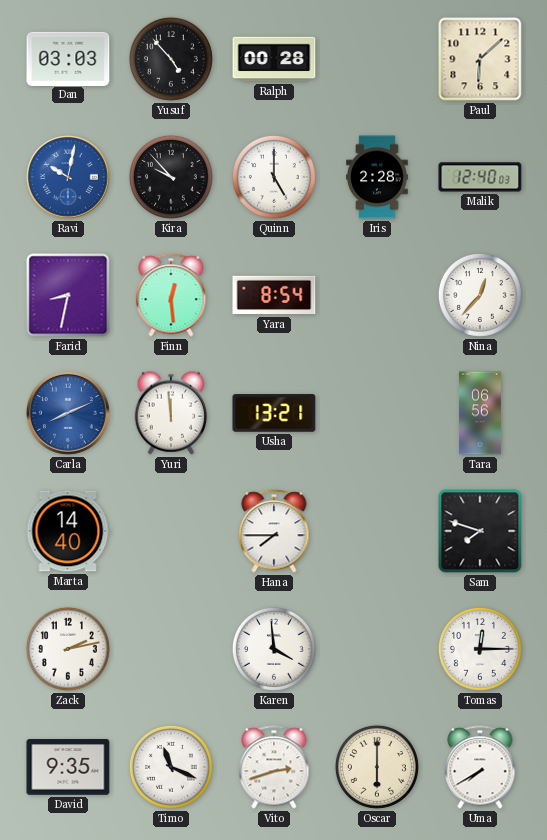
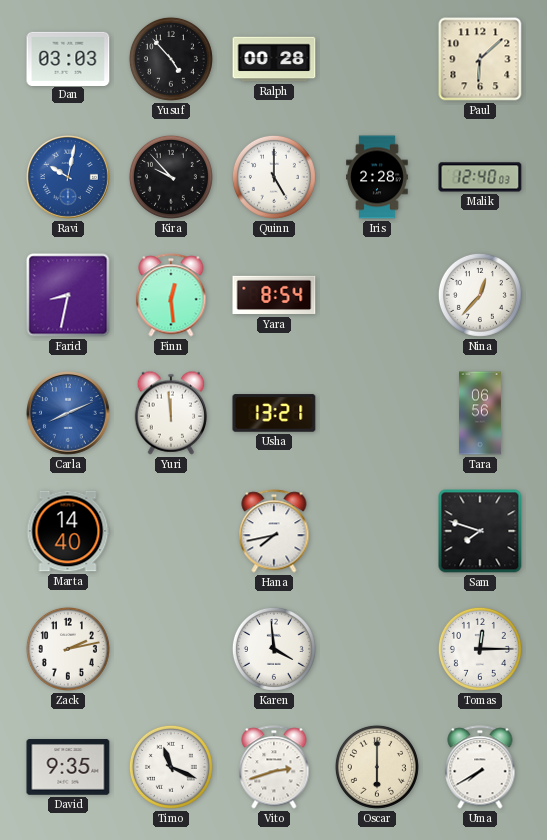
Hana: 7:45 -> 7:43 (274, 531)
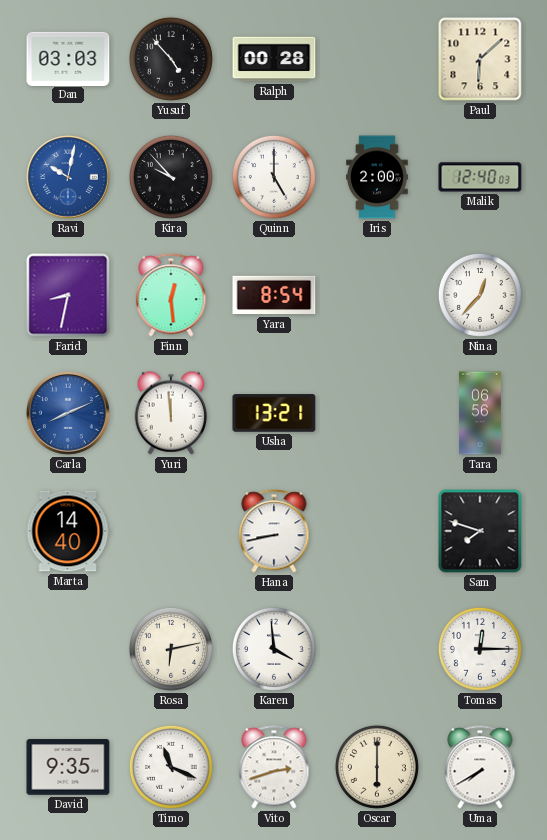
Iris: 2:28 -> 2:00 (377, 177)
Hana: 7:43 -> 8:43 (274, 531)
Zack: 2:13 -> none (68, 649)
Rosa: none -> 6:13 (171, 649)
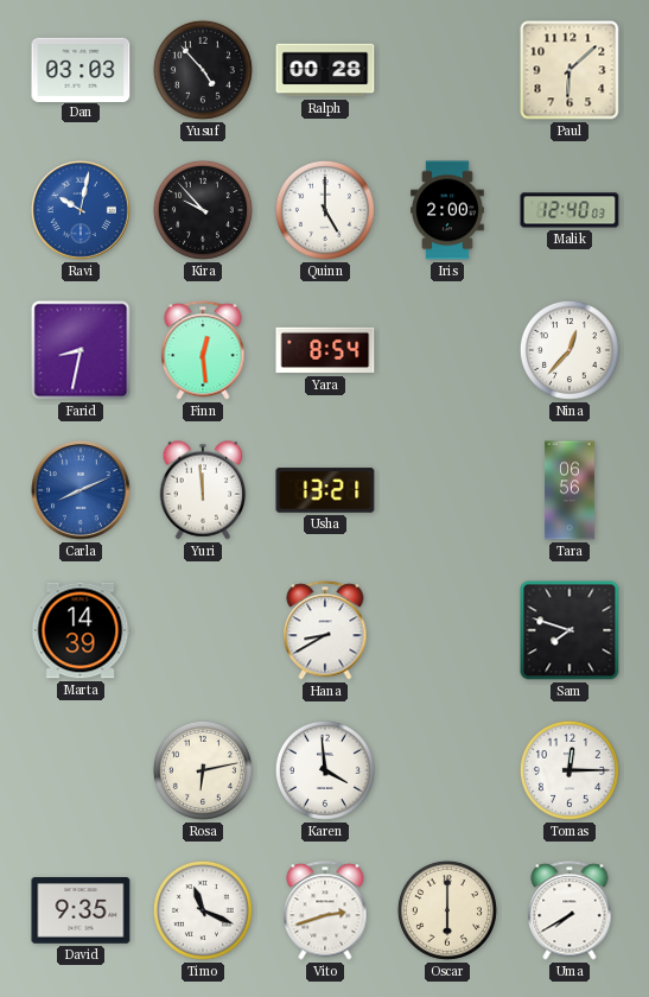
Marta: 14:40 -> 14:39 (81, 630)
Hana: 8:43 -> 8:40 (325, 630)
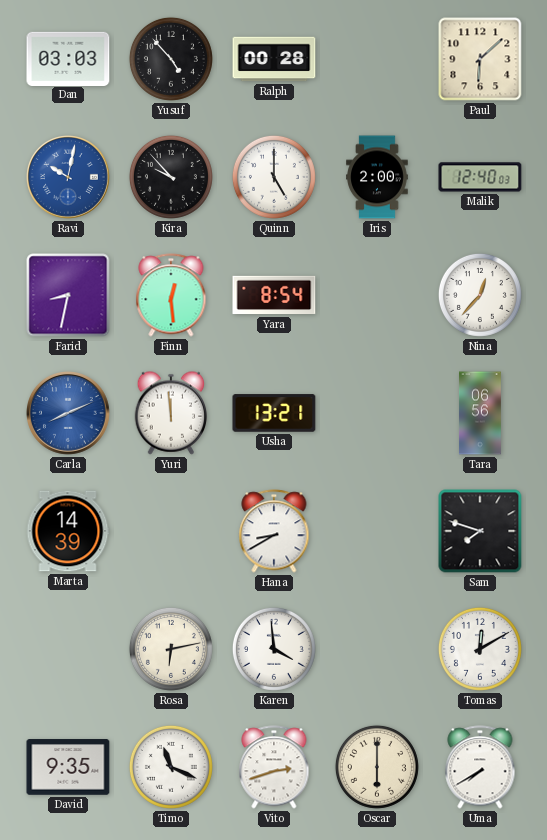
Tomas: 12:15 -> 12:10 (480, 649)
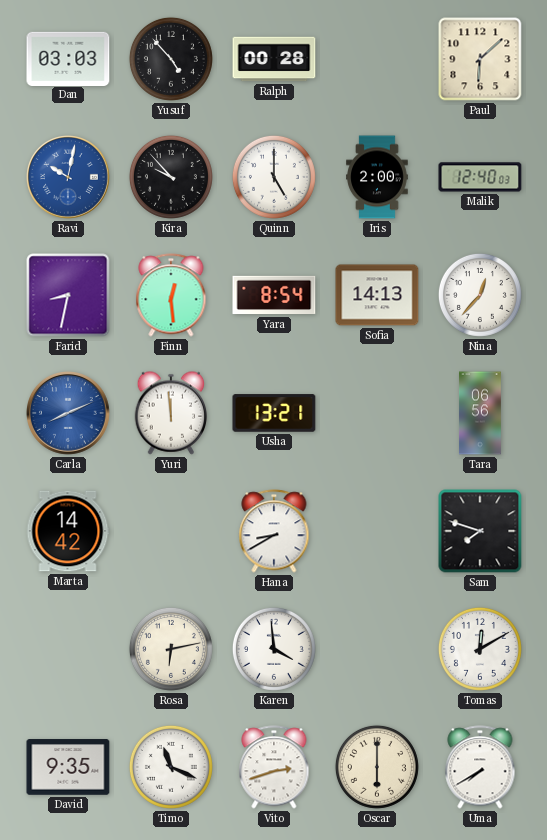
Sofia: none -> 14:13 (377, 295)
Marta: 14:39 -> 14:42 (68, 531)
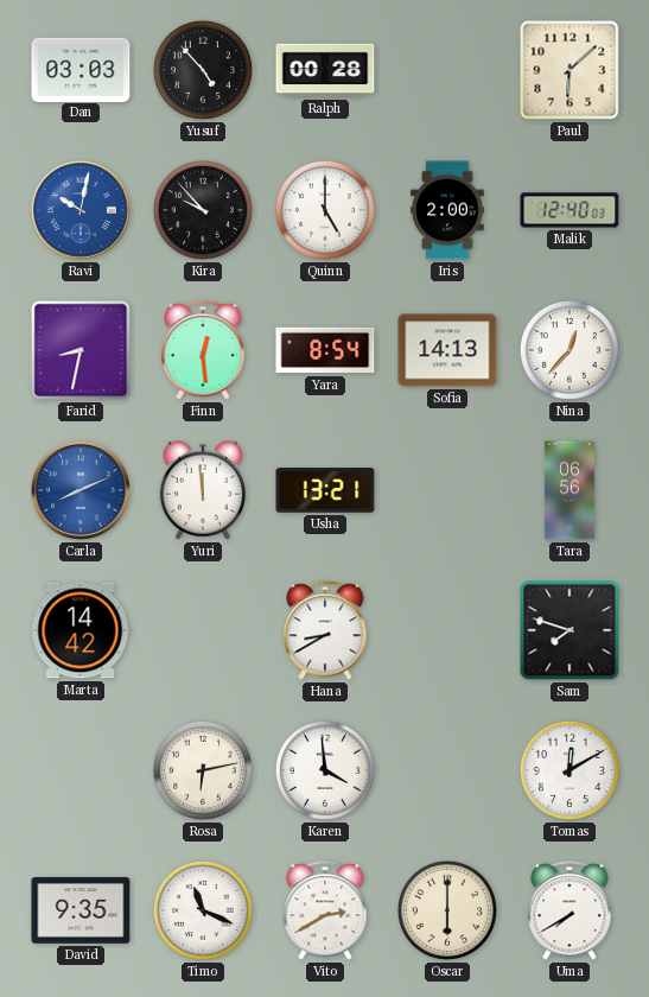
Vito: 2:42 -> 2:40 (325, 910)
